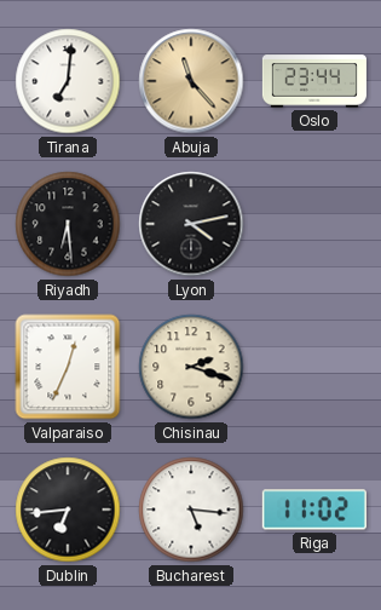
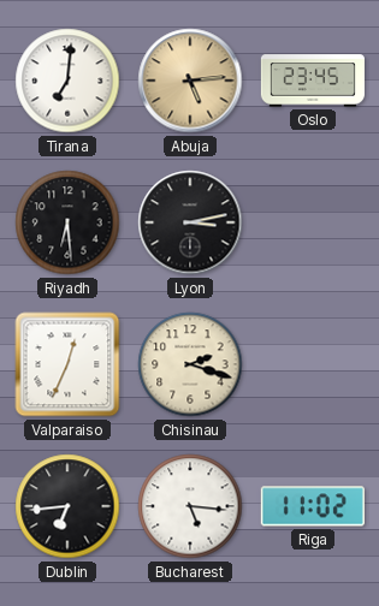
Abuja: 11:23 -> 5:14 (190, 81)
Oslo: 23:44 -> 23:45 (313, 81)
Lyon: 4:13 -> 3:13 (190, 222)
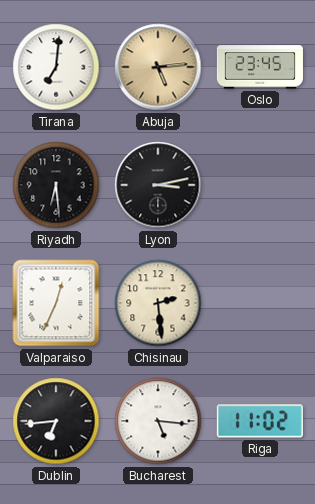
Chisinau: 2:18 -> 2:29 (158, 303)
